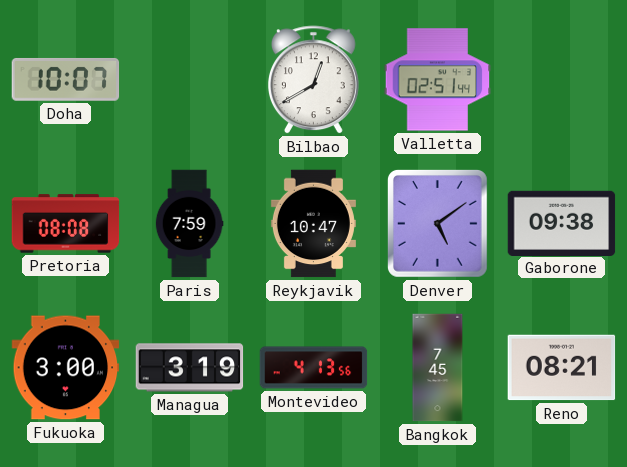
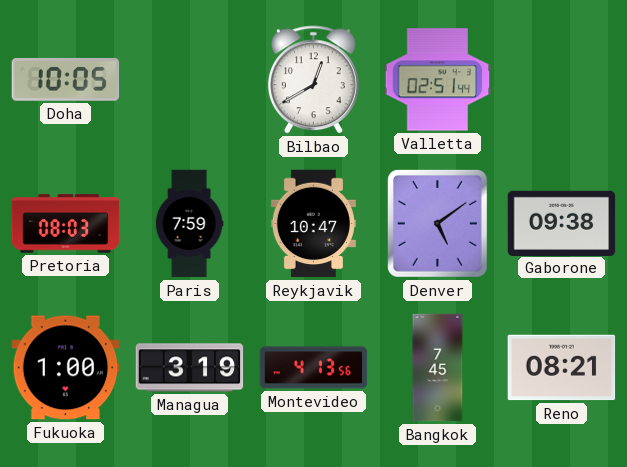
Doha: 10:07 -> 10:05 (66, 79)
Pretoria: 08:08 -> 08:03 (66, 224)
Fukuoka: 3:00 -> 1:00 (66, 368)
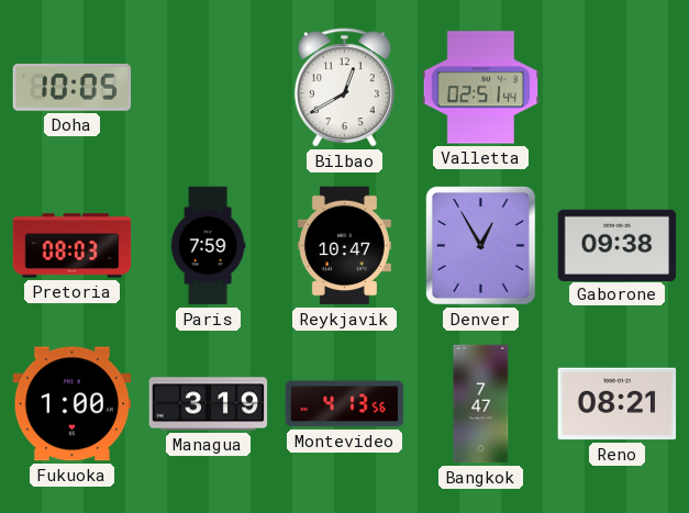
Denver: 5:09 -> 12:55 (480, 246)
Bangkok: 7:45 -> 7:47 (481, 404)
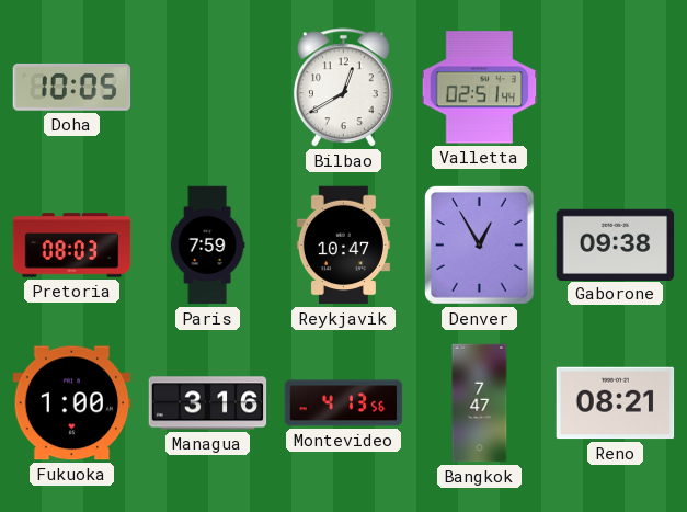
Managua: 3:19 -> 3:16 (208, 403)
